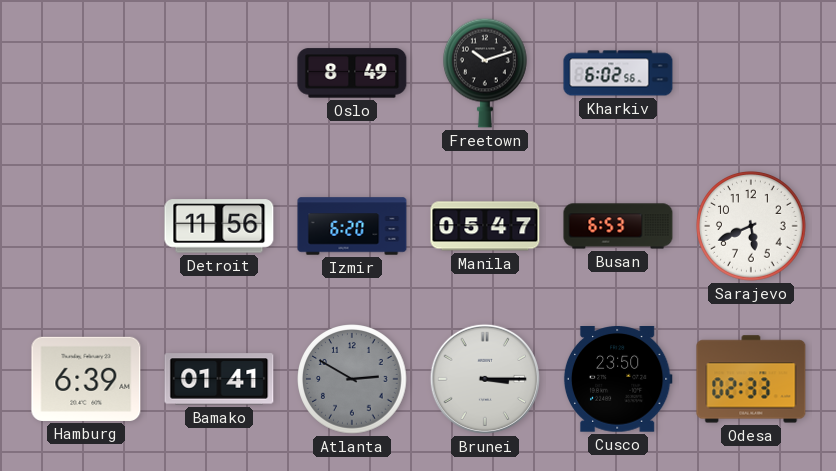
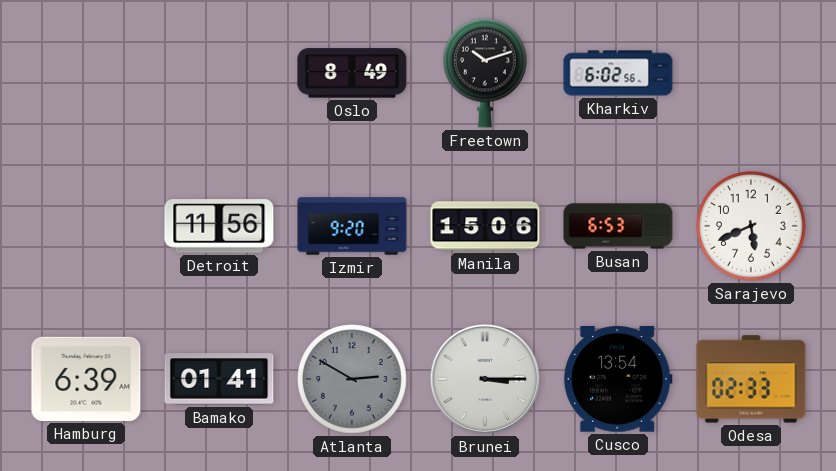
Izmir: 6:20 -> 9:20 (352, 226)
Manila: 05:47 -> 15:06 (485, 226)
Cusco: 23:50 -> 13:54 (618, 380)
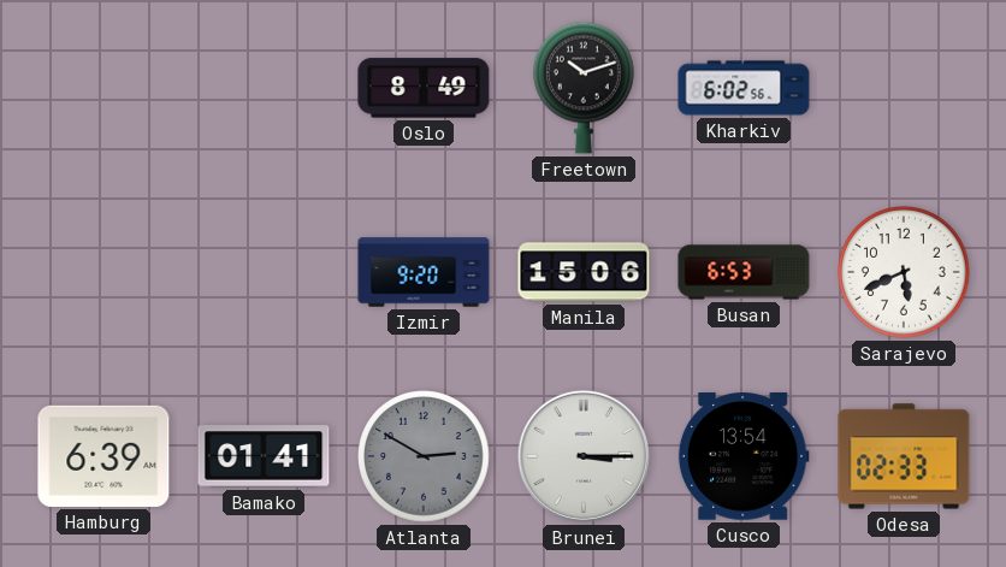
Detroit: 11:56 -> none (219, 226)
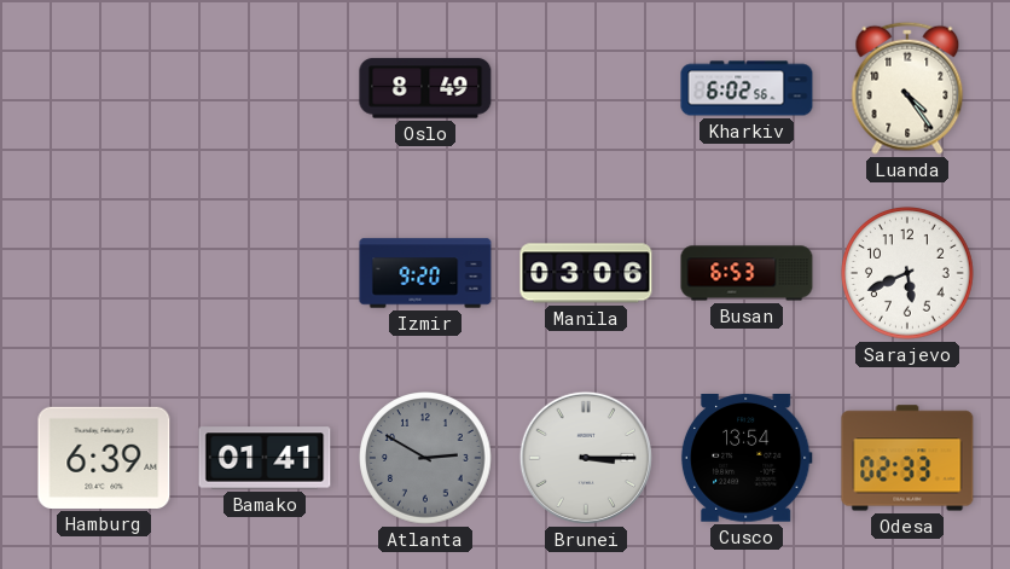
Freetown: 10:12 -> none (585, 88)
Luanda: none -> 4:24 (907, 88)
Manila: 15:06 -> 03:06 (586, 273)
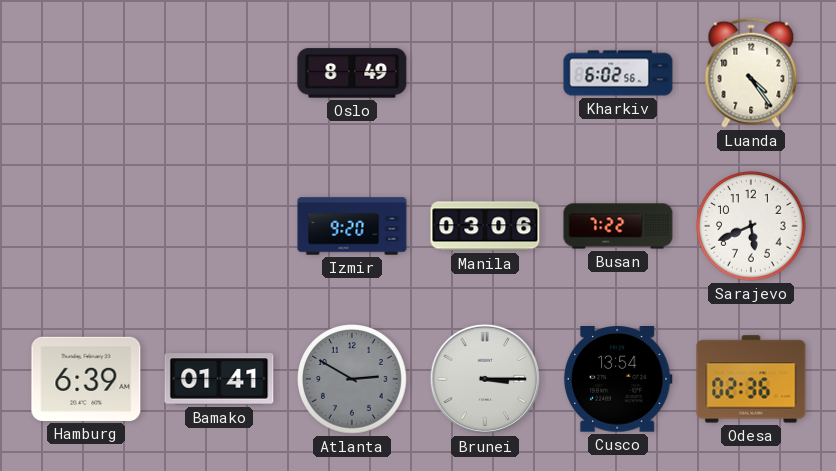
Busan: 6:53 -> 7:22 (618, 226)
Odesa: 02:33 -> 02:36 (751, 379)
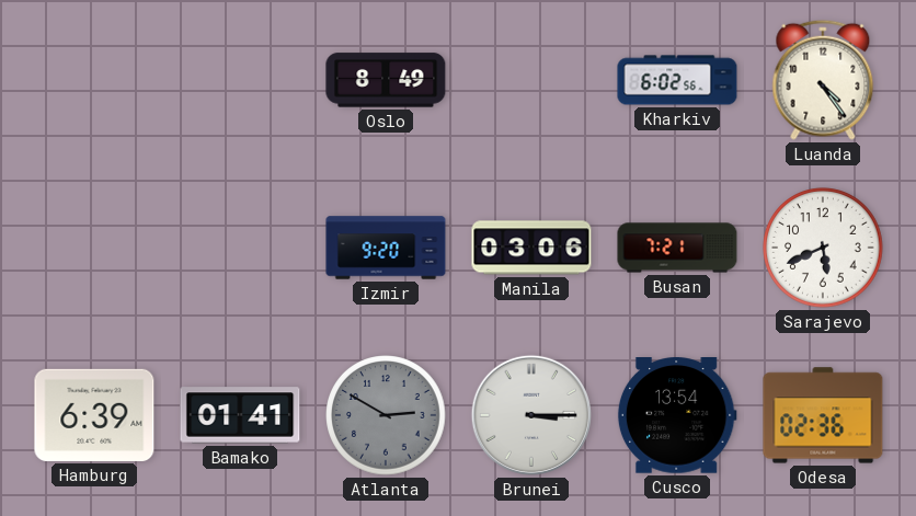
Busan: 7:22 -> 7:21 (677, 248)
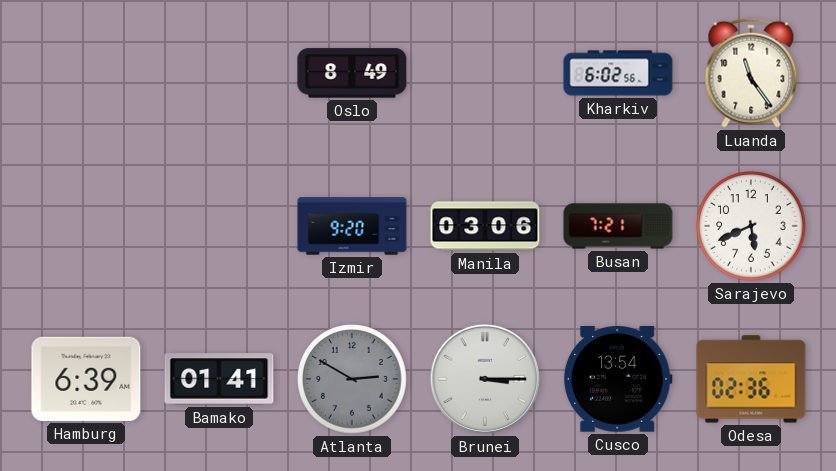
Luanda: 4:24 -> 11:24 (751, 73)
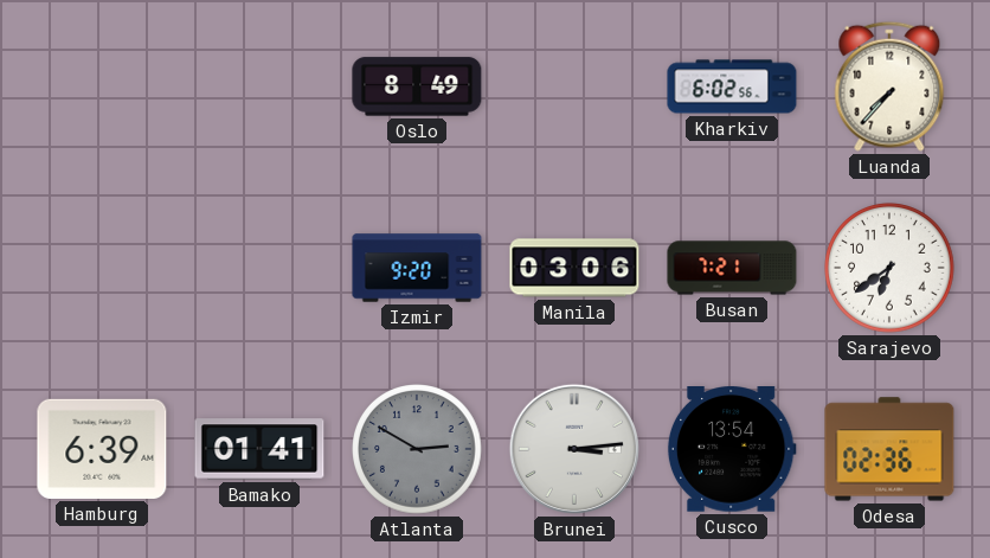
Luanda: 11:24 -> 7:37 (889, 86)
Sarajevo: 5:41 -> 6:39 (889, 268)
Brunei: 3:15 -> 3:14 (574, 449)
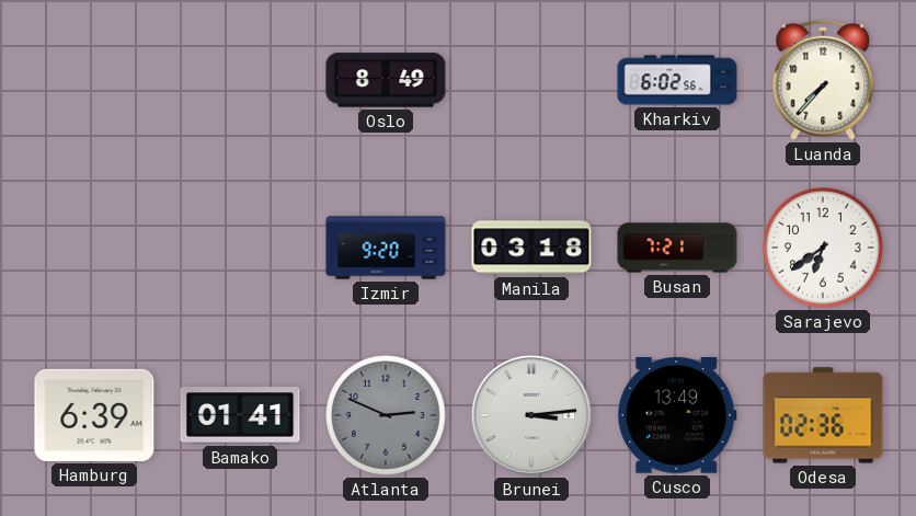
Manila: 03:06 -> 03:18 (531, 248)
Atlanta: 2:50 -> 2:49 (386, 415)
Cusco: 13:54 -> 13:49 (677, 416)
